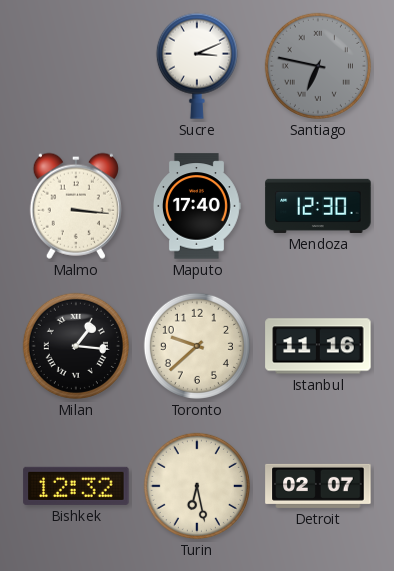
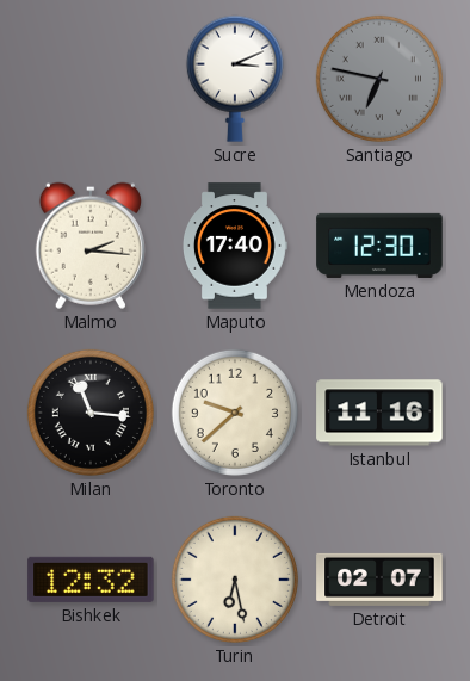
Malmo: 3:16 -> 2:16 (91, 246)
Milan: 1:16 -> 11:16 (91, 413)
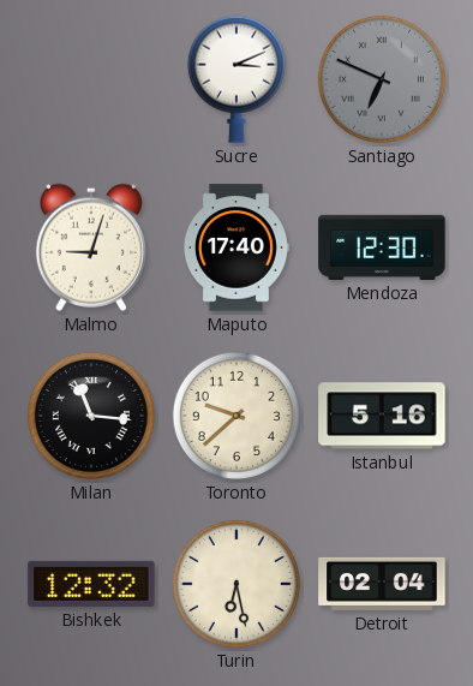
Santiago: 6:47 -> 6:49 (382, 79)
Malmo: 2:16 -> 9:03 (91, 247)
Istanbul: 11:16 -> 5:16 (382, 416)
Detroit: 02:07 -> 02:04 (382, 584)
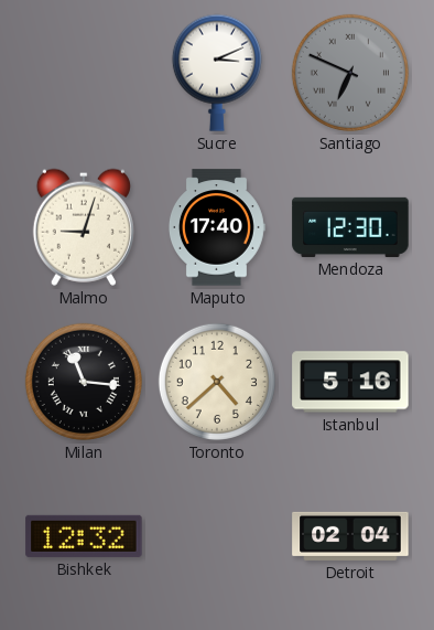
Toronto: 9:38 -> 4:38 (217, 382)
Turin: 6:28 -> none (237, 584)
